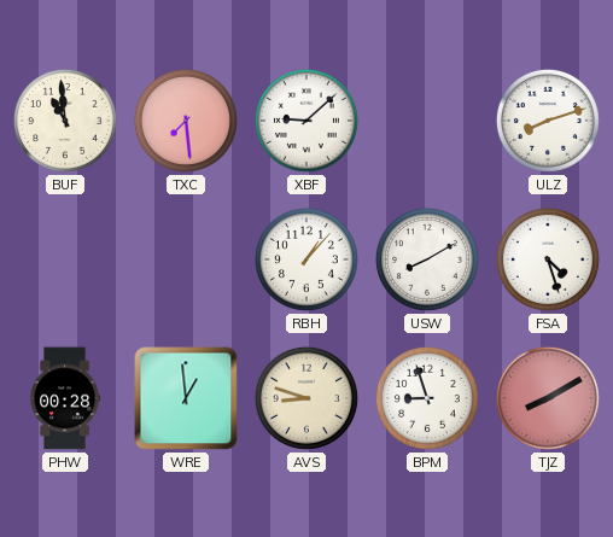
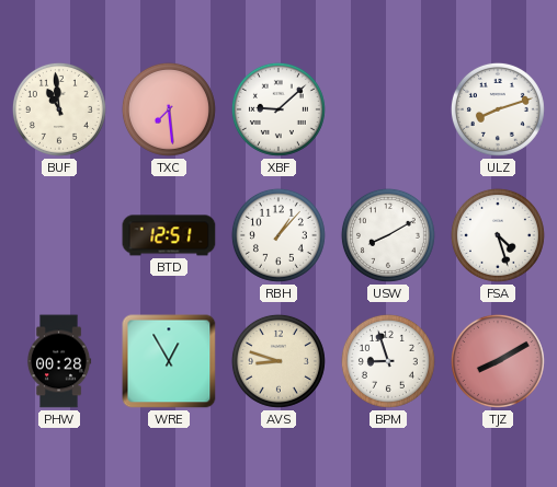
BTD: none -> 12:51 (169, 235)
WRE: 12:59 -> 12:55 (169, 361)
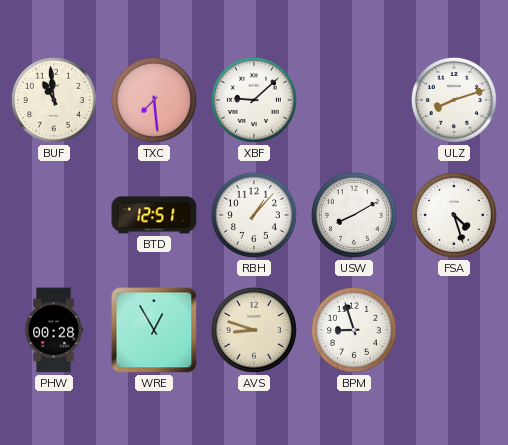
TJZ: 8:10 -> none (498, 361)
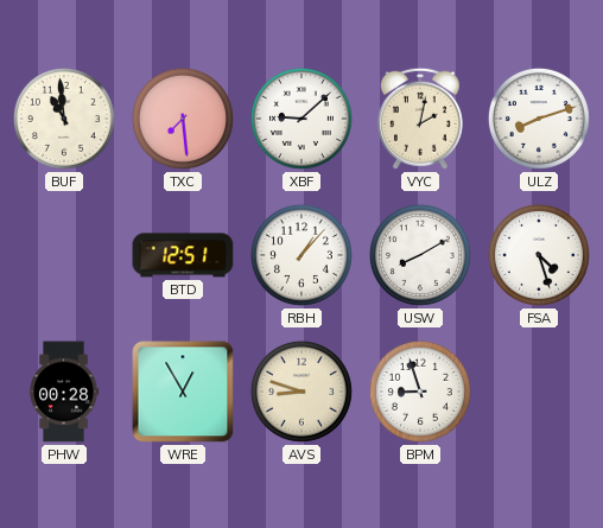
VYC: none -> 2:02 (420, 119)
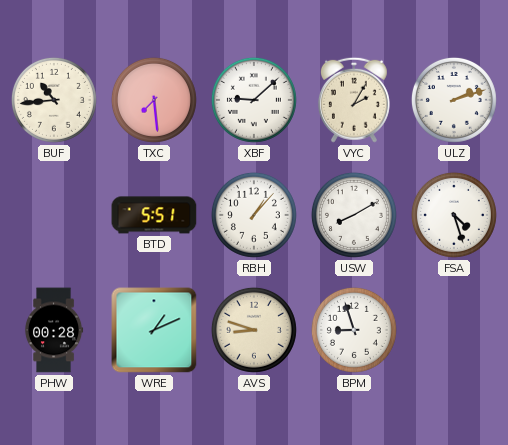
BUF: 10:59 -> 10:44 (54, 100)
VYC: 2:02 -> 2:05 (354, 100)
ULZ: 8:12 -> 2:12 (454, 100)
BTD: 12:51 -> 5:51 (154, 215)
WRE: 12:55 -> 1:11 (154, 330)
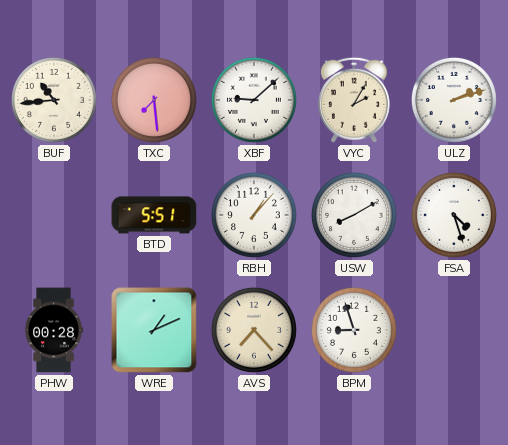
AVS: 8:48 -> 7:23 (254, 330)
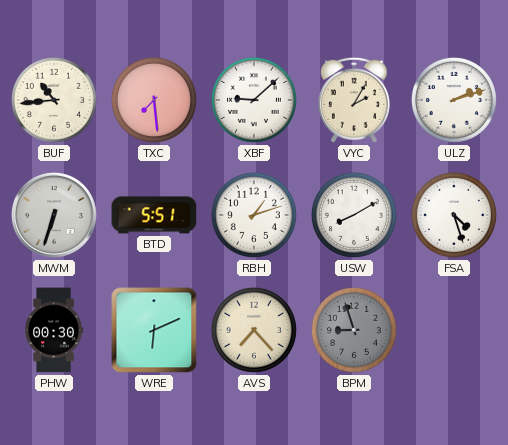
MWM: none -> 6:33 (54, 215)
RBH: 1:07 -> 1:12 (254, 215)
PHW: 00:28 -> 00:30 (54, 330)
WRE: 1:11 -> 6:11 (154, 330)
BPM dial: white -> grey (354, 330)
